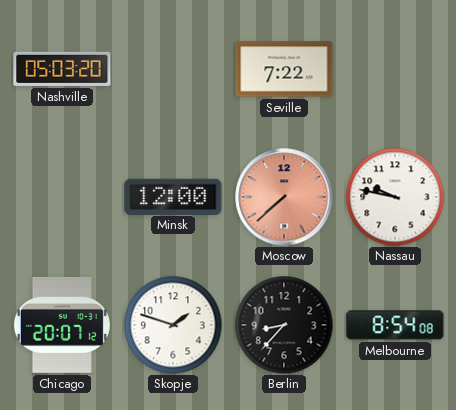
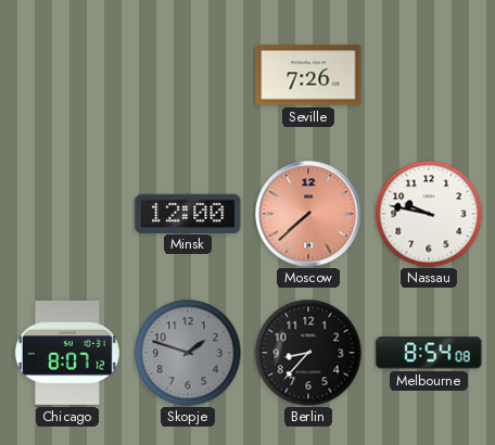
Nashville: 05:03 -> none (62, 69)
Seville: 7:22 -> 7:26 (308, 75)
Chicago: 20:07 -> 8:07 (67, 353)
Skopje dial: white -> grey (188, 353)
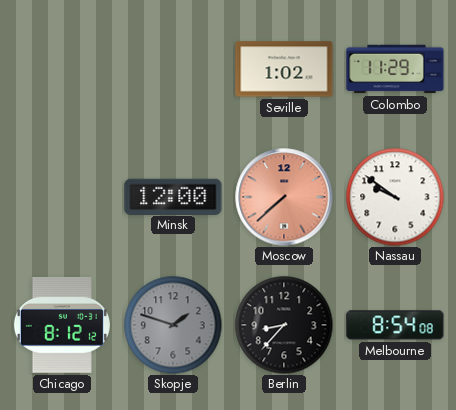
Seville: 7:26 -> 1:02 (284, 69)
Colombo: none -> 11:29 (395, 69)
Nassau: 9:47 -> 9:51 (395, 197)
Chicago: 8:07 -> 8:12 (62, 325)
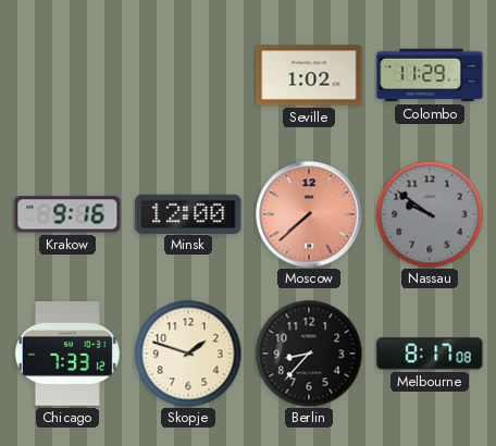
Krakow: none -> 9:16 (67, 214)
Nassau dial: white -> grey (430, 214)
Chicago: 8:12 -> 7:33 (67, 354)
Skopje dial: grey -> cream (188, 354)
Melbourne: 8:54 -> 8:17 (430, 354)
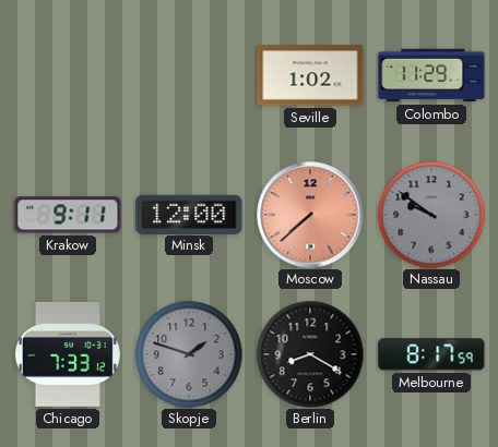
Krakow: 9:16 -> 9:11 (68, 215)
Skopje dial: cream -> grey (189, 354)
Berlin: 8:37 -> 8:20 (310, 354)
Melbourne: 8:17:08 -> 8:17:59 (431, 354)
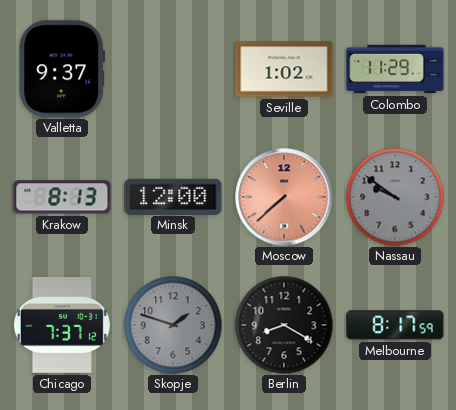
Valletta: none -> 9:37 (62, 69)
Krakow: 9:11 -> 8:13 (62, 197)
Chicago: 7:33 -> 7:37 (62, 325)
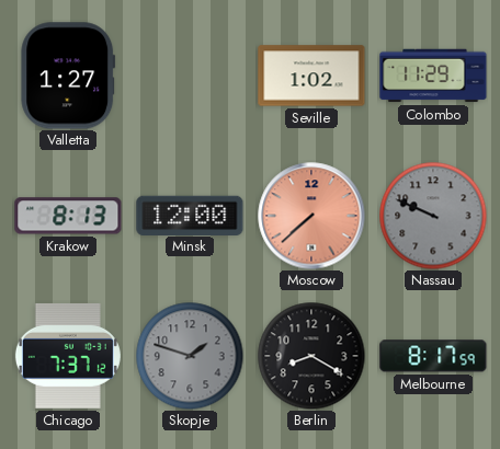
Valletta: 9:37 -> 1:27 (68, 76)
Nassau: 9:51 -> 9:49 (433, 216)
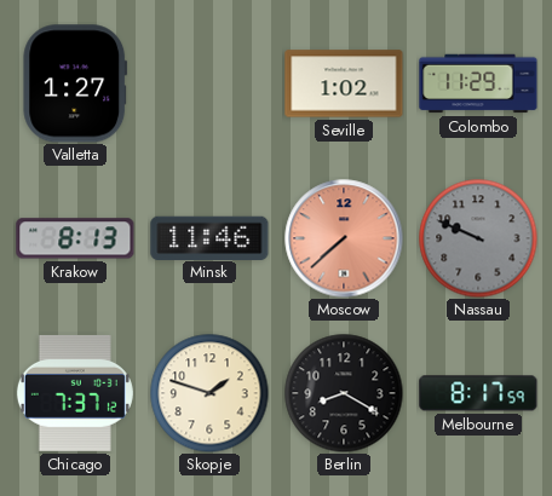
Minsk: 12:00 -> 11:46 (209, 237)
Skopje dial: grey -> cream (209, 393)
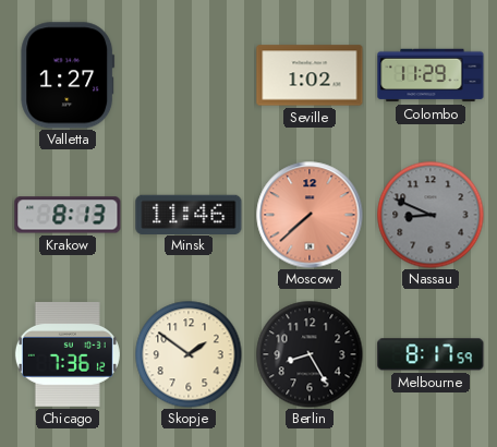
Nassau: 9:49 -> 8:49 (431, 215)
Chicago: 7:37 -> 7:36 (68, 354)
Skopje: 1:48 -> 1:51 (189, 354)
Berlin: 8:20 -> 8:25 (310, 354)
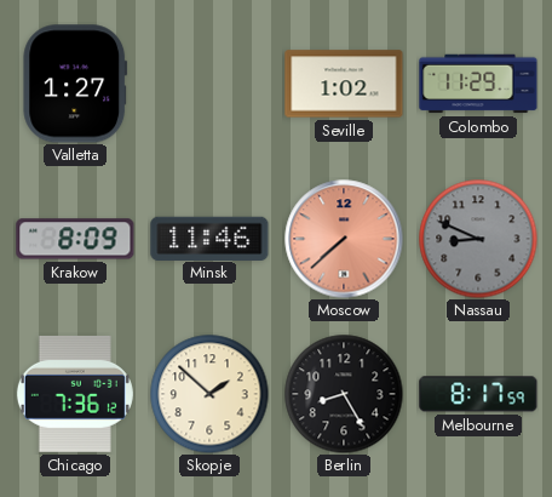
Krakow: 8:13 -> 8:09 (75, 239)
Skopje: 1:51 -> 1:52 (209, 394)
